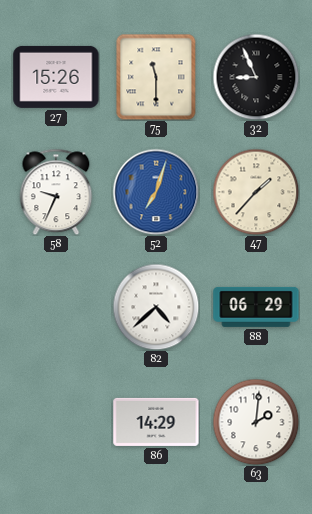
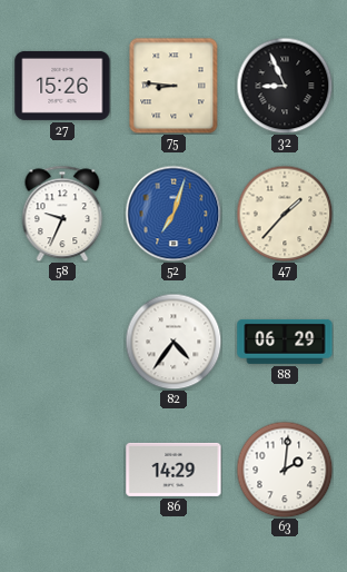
75: 11:30 -> 8:46 (173, 86)
82: 4:38 -> 4:36 (173, 342)
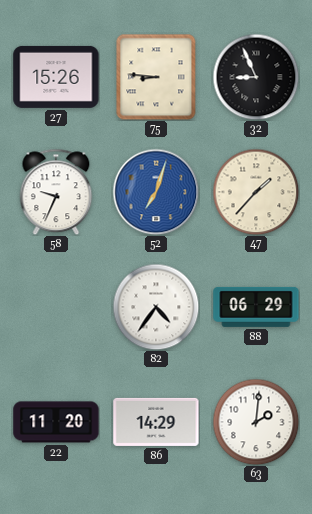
22: none -> 11:20 (56, 422)
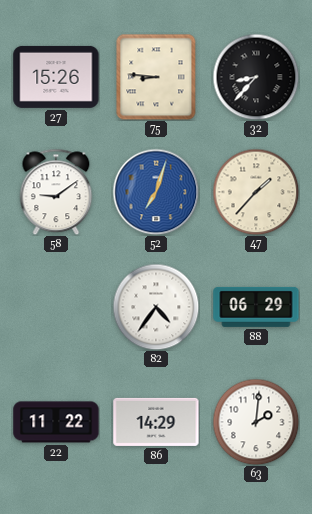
32: 8:56 -> 8:37 (256, 77)
58: 9:34 -> 9:09 (56, 192)
22: 11:20 -> 11:22 (56, 422)
